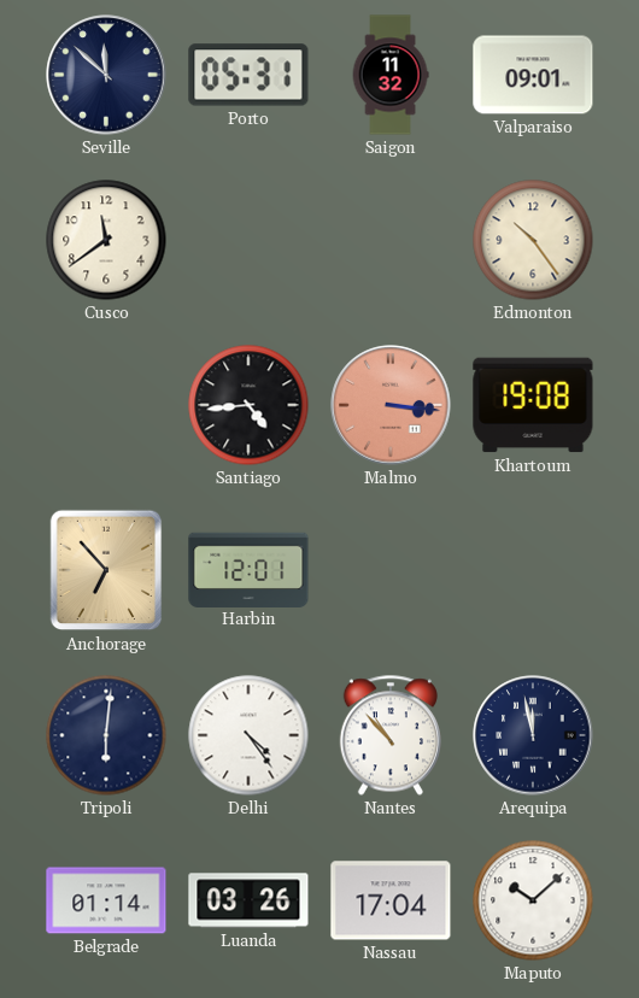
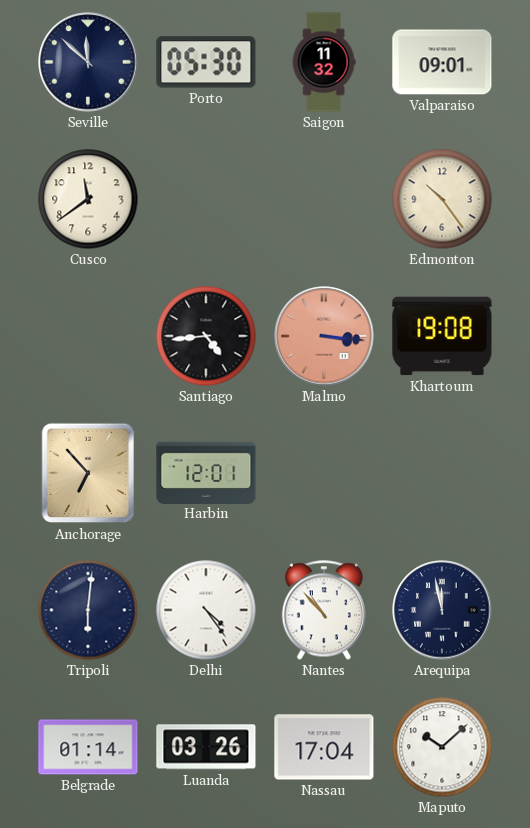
Porto: 05:31 -> 05:30 (206, 62)
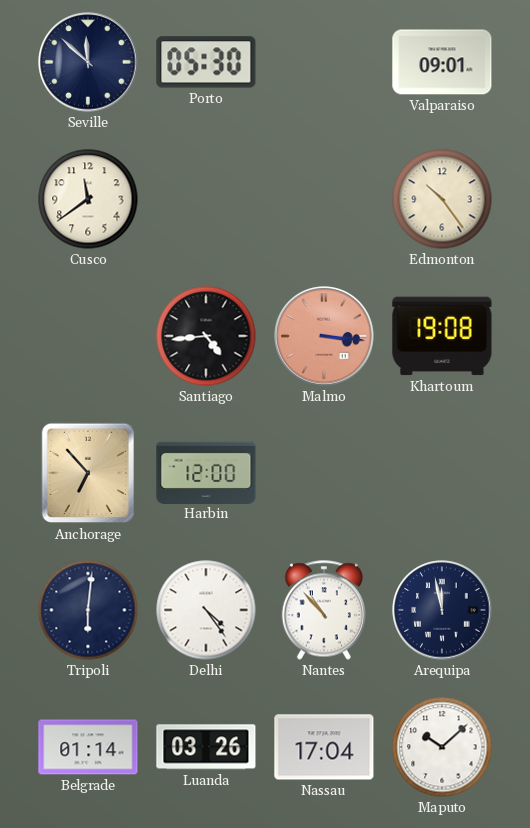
Saigon: 11:32 -> none (324, 62)
Harbin: 12:01 -> 12:00 (206, 472)
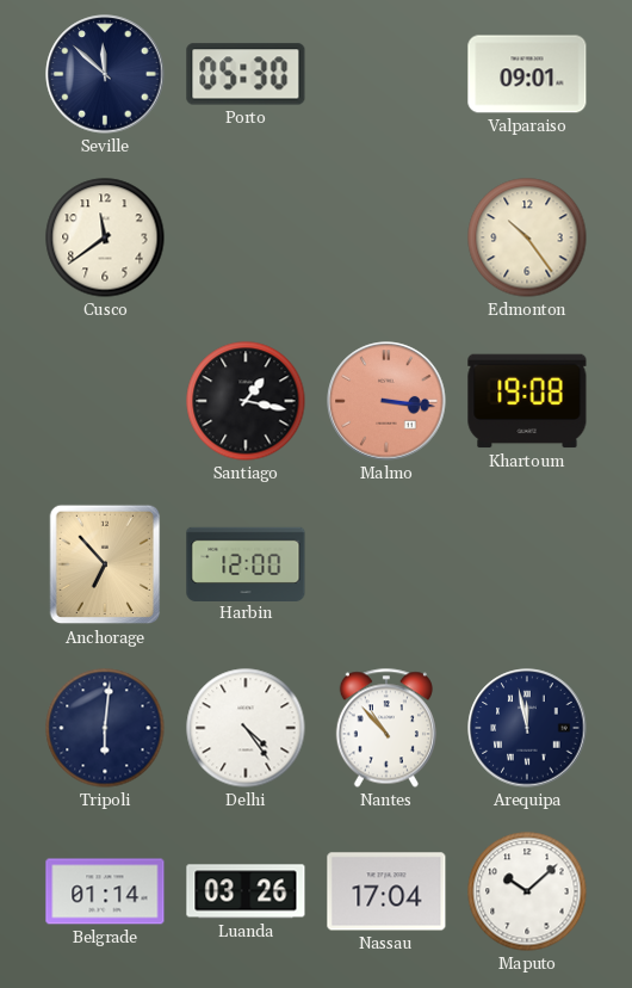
Santiago: 4:44 -> 1:17 (246, 401)
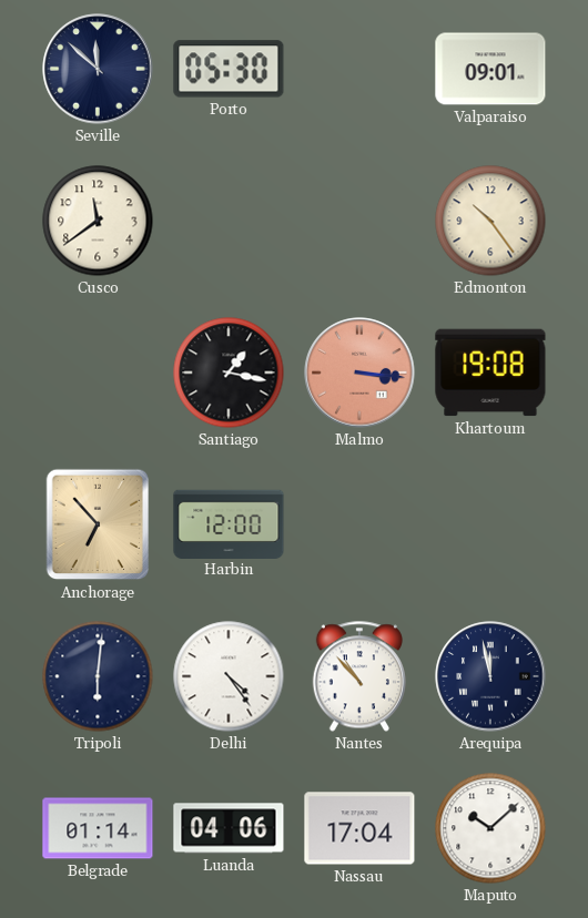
Luanda: 03:26 -> 04:06 (229, 828)
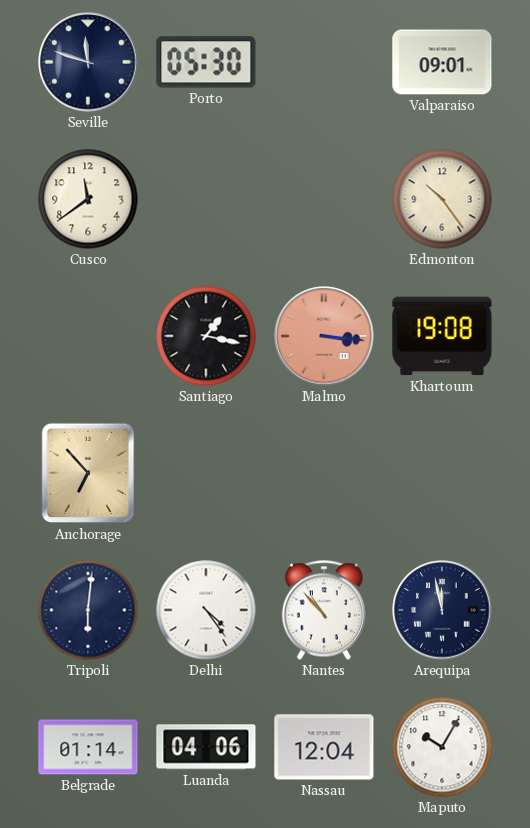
Seville: 11:52 -> 11:48 (88, 62)
Harbin: 12:00 -> none (229, 523)
Nassau: 17:04 -> 12:04 (324, 747)
Maputo: 10:08 -> 10:05 (442, 747)
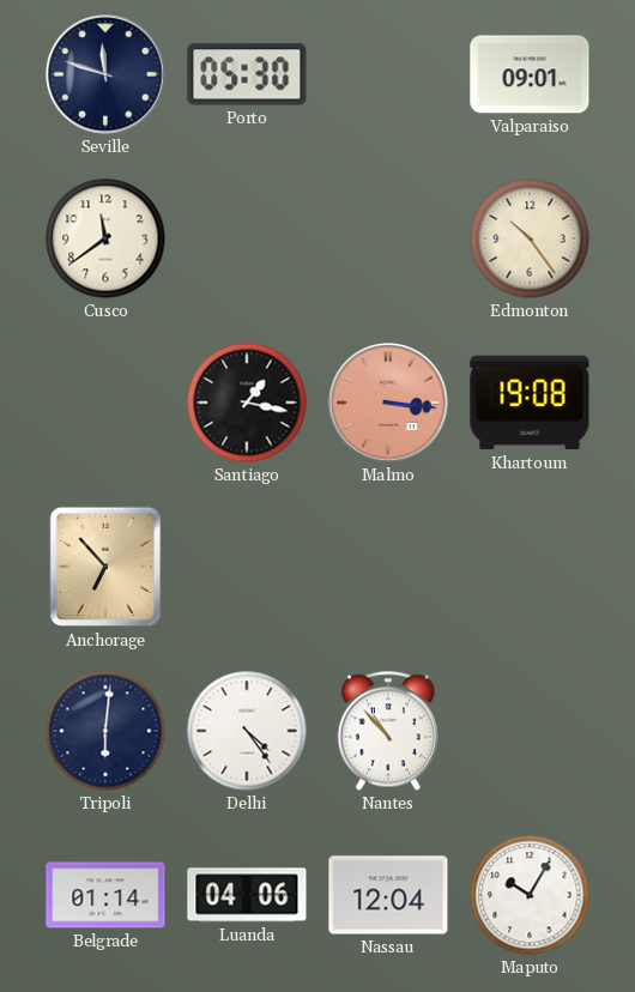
Arequipa: 11:58 -> none (442, 610)
